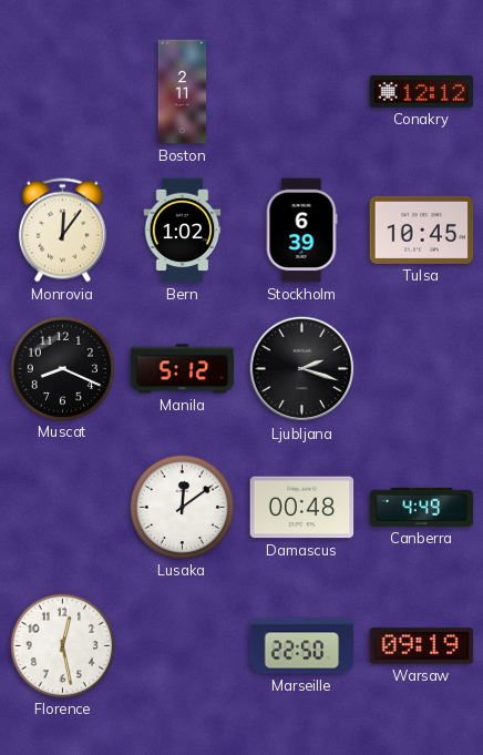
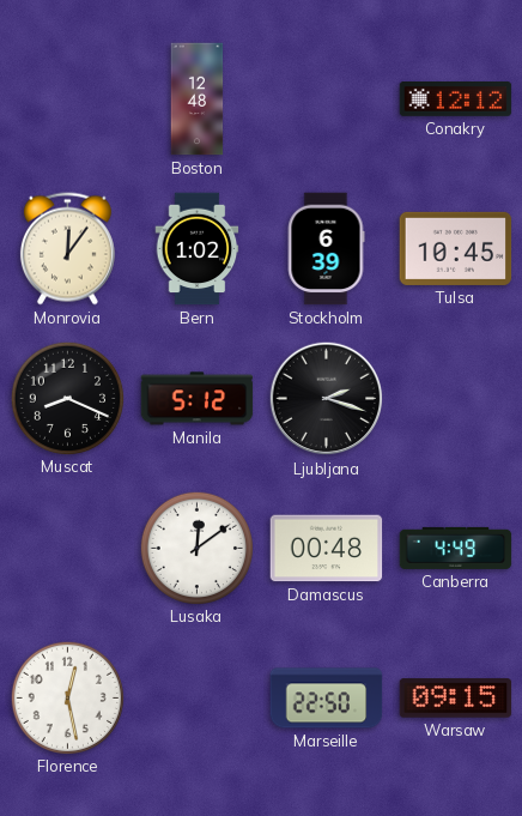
Boston: 2:11 -> 12:48 (198, 99)
Warsaw: 09:19 -> 09:15 (456, 699)
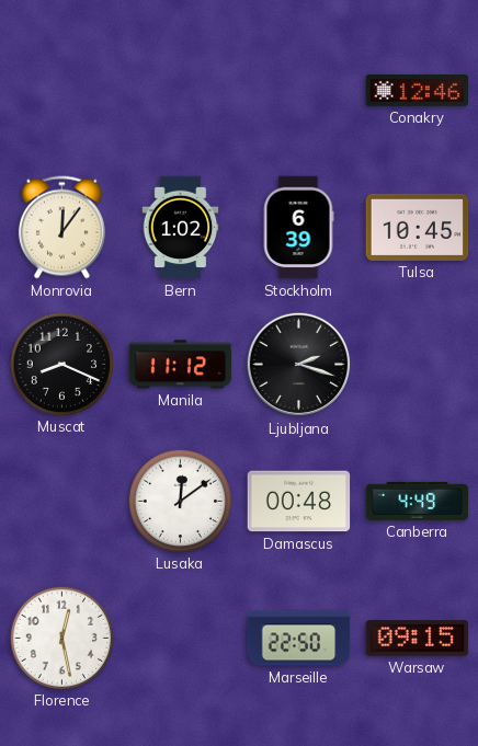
Boston: 12:48 -> none (198, 99)
Conakry: 12:12 -> 12:46 (418, 91)
Manila: 5:12 -> 11:12 (181, 365)
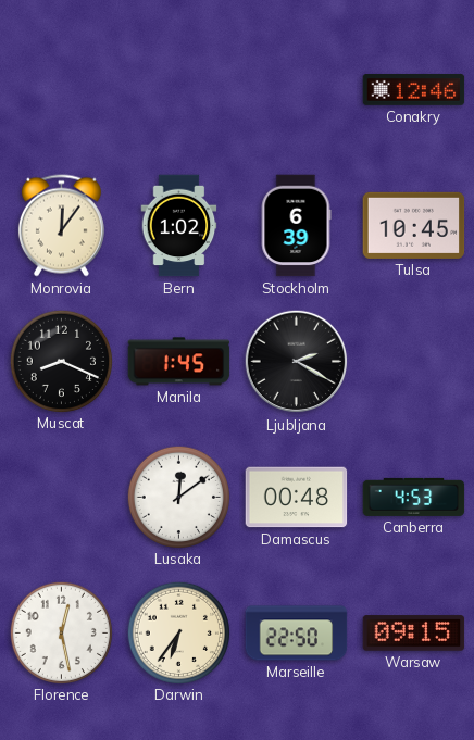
Manila: 11:12 -> 1:45 (179, 362)
Ljubljana: 2:18 -> 2:20 (297, 362)
Canberra: 4:49 -> 4:53 (414, 497)
Darwin: none -> 6:36 (178, 632)
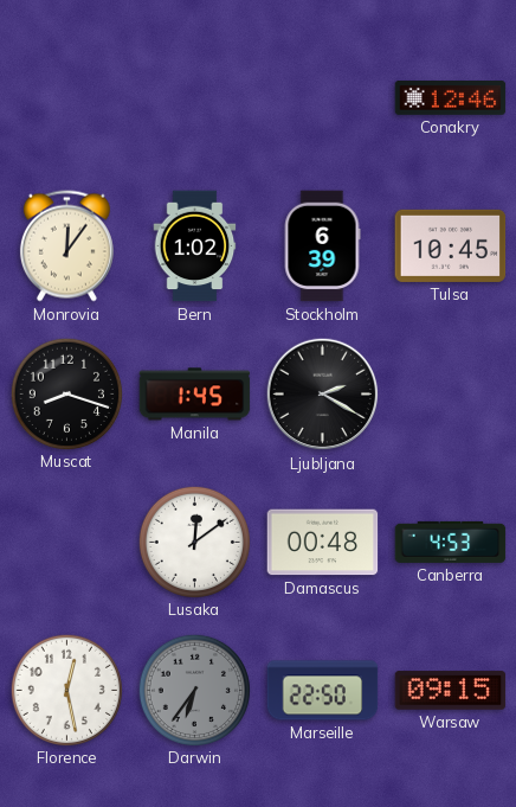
Muscat: 8:19 -> 8:18 (66, 393)
Darwin dial: cream -> grey (194, 690)
